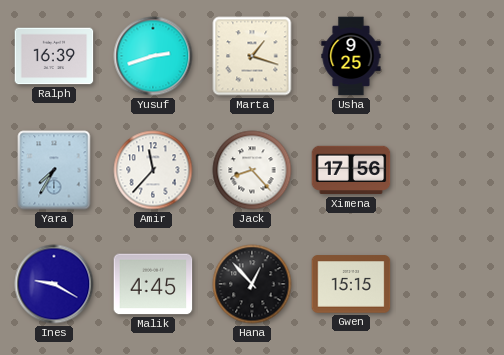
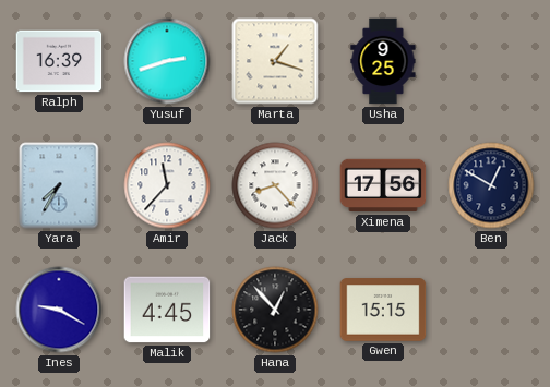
Ben: none -> 12:50 (491, 185)
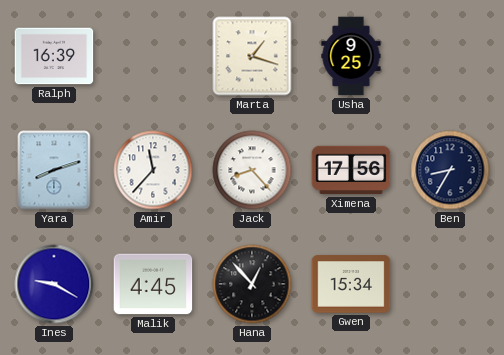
Yusuf: 2:42 -> none (167, 61)
Yara: 7:35 -> 8:12 (54, 170)
Ben: 12:50 -> 8:35 (450, 170)
Gwen: 15:15 -> 15:34 (351, 284)
